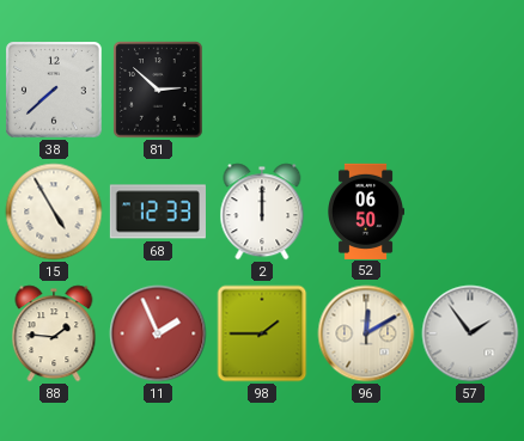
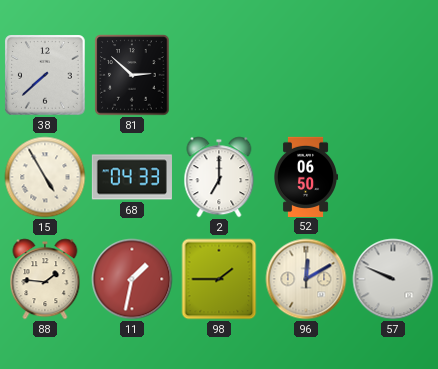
68: 12:33 -> 04:33 (132, 177)
2: 12:00 -> 7:00 (219, 177)
11: 1:56 -> 1:32 (132, 279)
57: 1:54 -> 9:49 (393, 279)
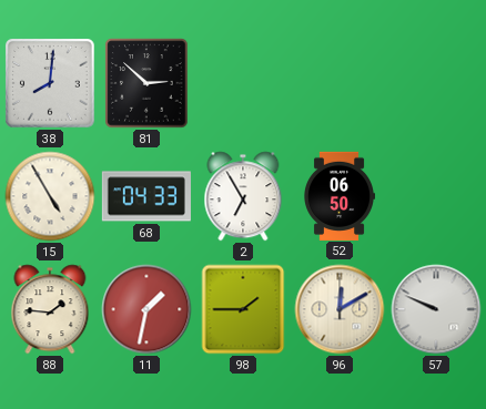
38: 7:38 -> 8:01 (50, 83)
2: 7:00 -> 6:55 (243, 196)
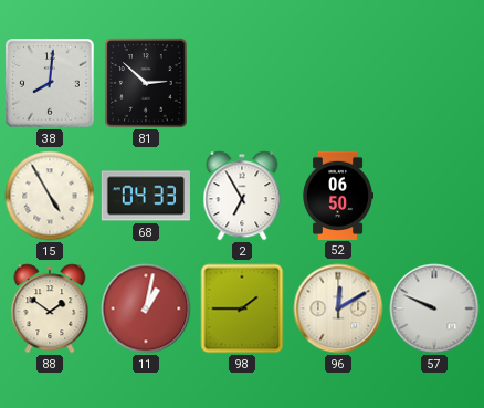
88: 1:46 -> 1:51 (50, 308)
11: 1:32 -> 1:02 (146, 308)
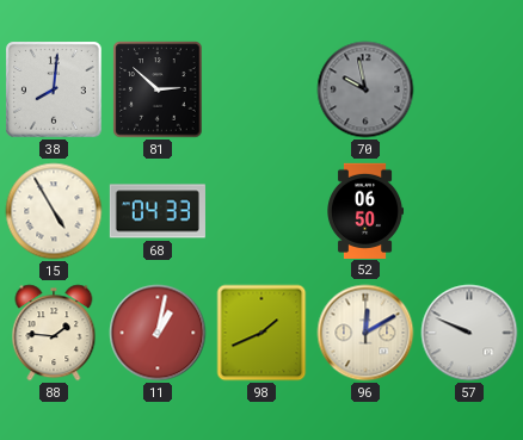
70: none -> 9:58 (365, 89)
2: 6:55 -> none (242, 196)
88: 1:51 -> 1:46 (54, 333)
98: 1:45 -> 1:41 (261, 333)
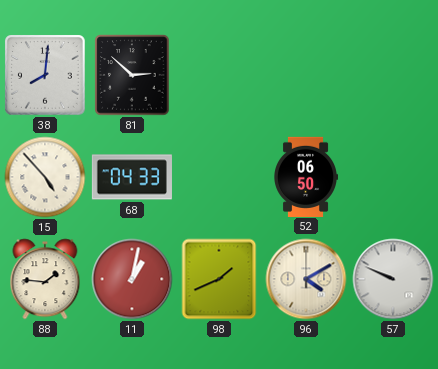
70: 9:58 -> none (365, 89)
15: 4:55 -> 4:53 (45, 177)
96: 12:10 -> 4:10 (306, 279)
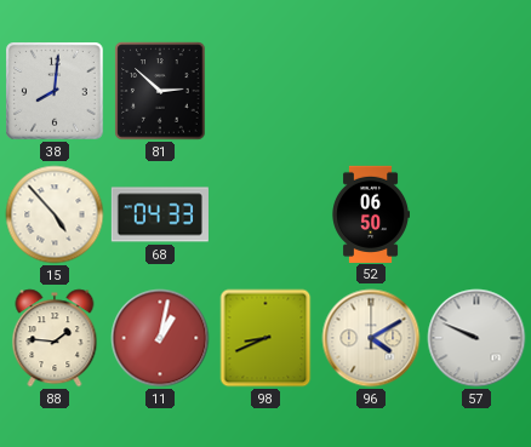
98: 1:41 -> 8:41 (265, 338)
